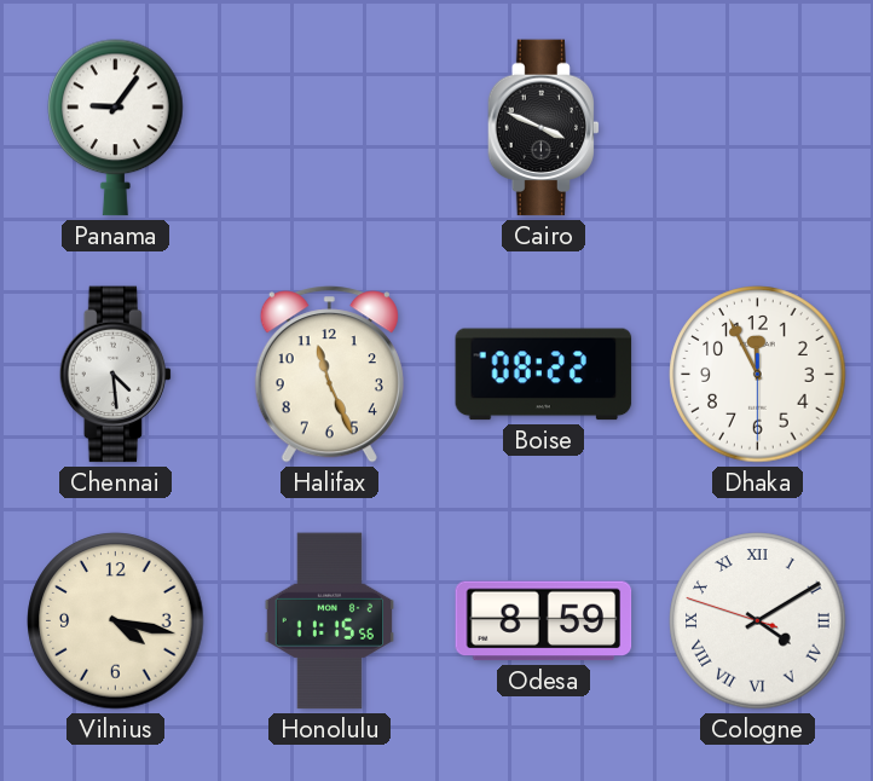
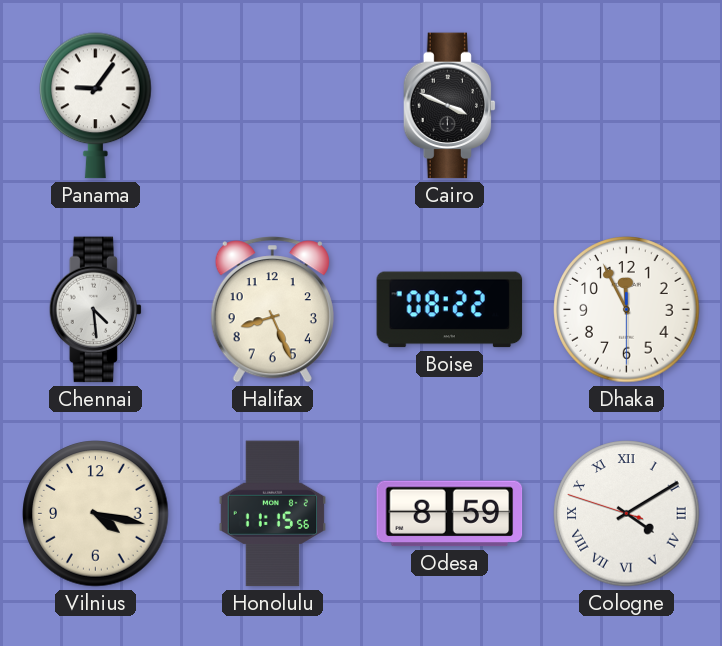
Halifax: 11:26 -> 8:26 (272, 310)
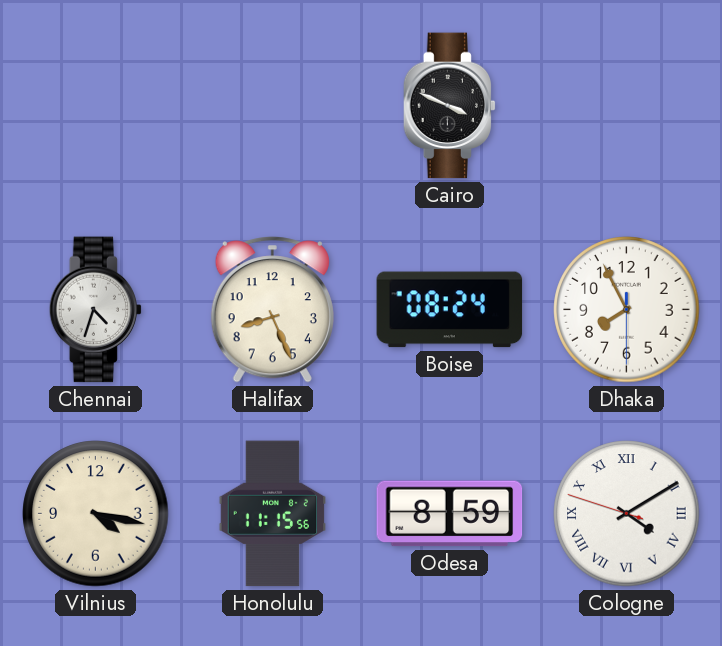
Panama: 9:06 -> none (96, 106)
Chennai: 4:29 -> 4:33 (96, 310)
Boise: 08:22 -> 08:24 (450, 310)
Dhaka: 11:55 -> 7:55 (627, 310)
